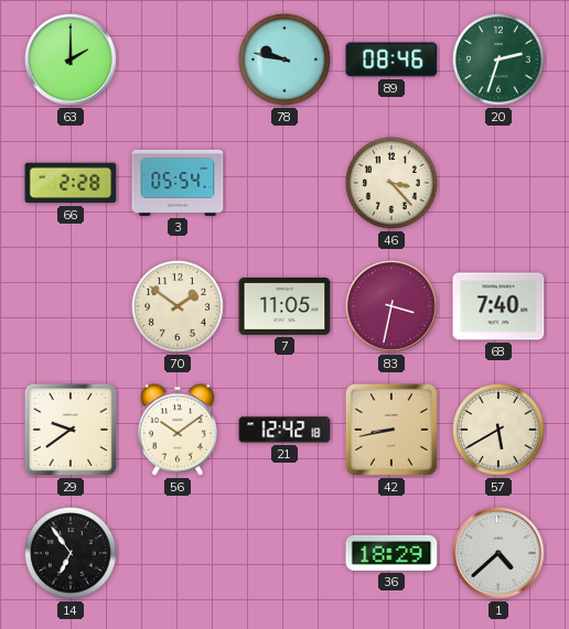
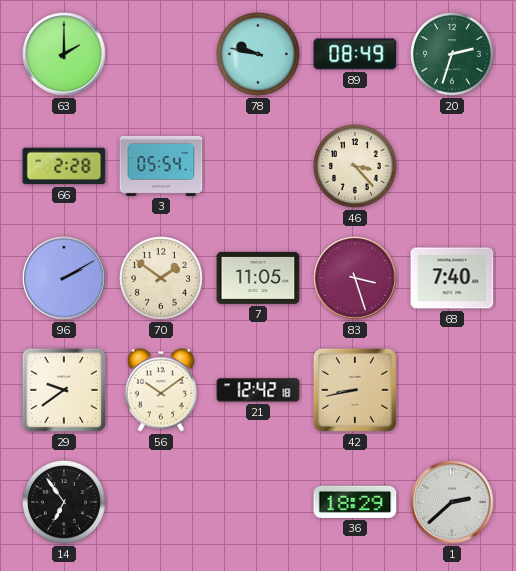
89: 08:46 -> 08:49 (355, 54)
96: none -> 2:10 (64, 278)
83: 3:32 -> 3:27 (355, 278)
57: 5:40 -> none (500, 431)
1: 4:38 -> 2:38 (452, 502)
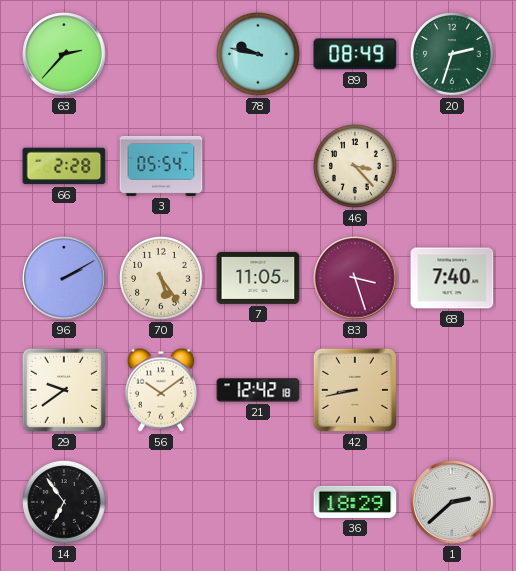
63: 2:00 -> 2:37 (64, 54)
70: 1:51 -> 5:24 (162, 279)
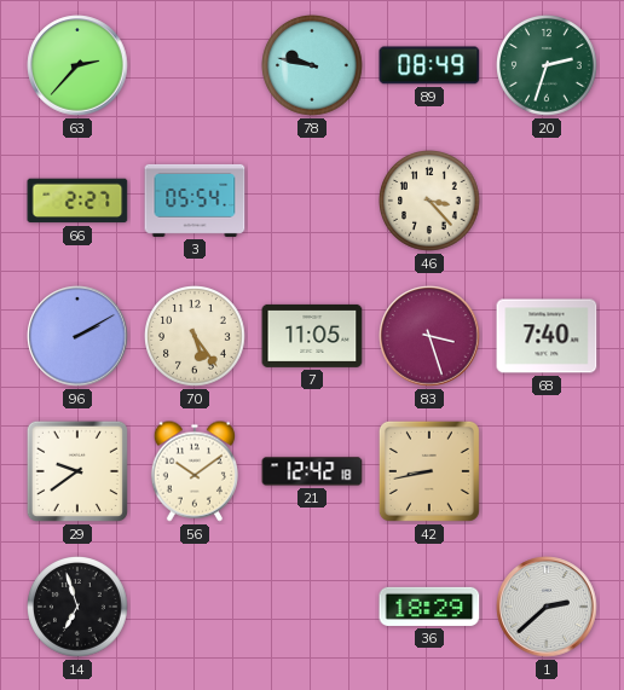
66: 2:28 -> 2:27 (77, 201)
14: 6:54 -> 6:57 (79, 608)
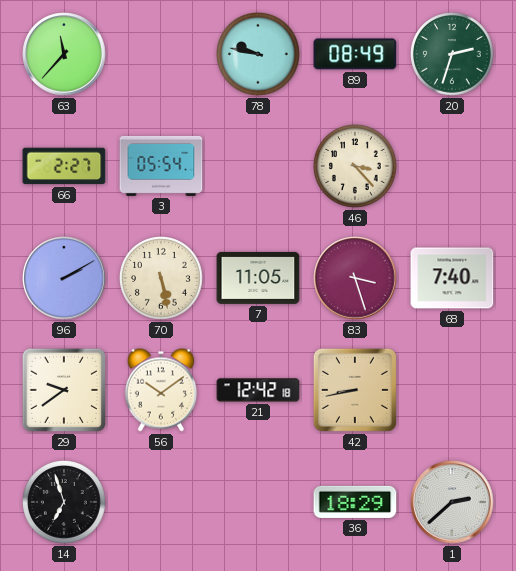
63: 2:37 -> 11:37 (64, 54)
70: 5:24 -> 5:28 (162, 279)
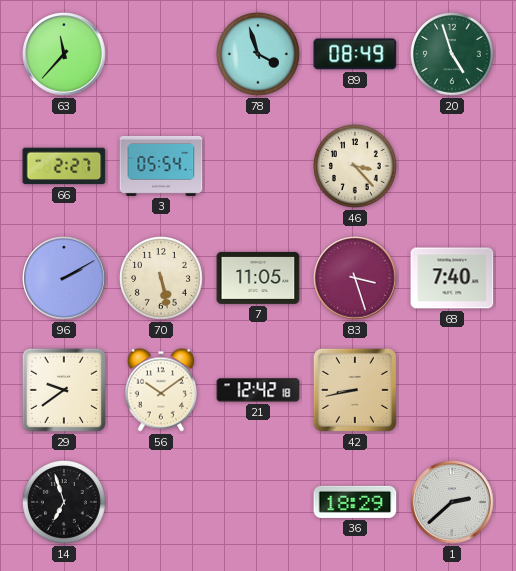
78: 9:47 -> 3:57 (259, 55)
20: 2:33 -> 4:57 (453, 55)
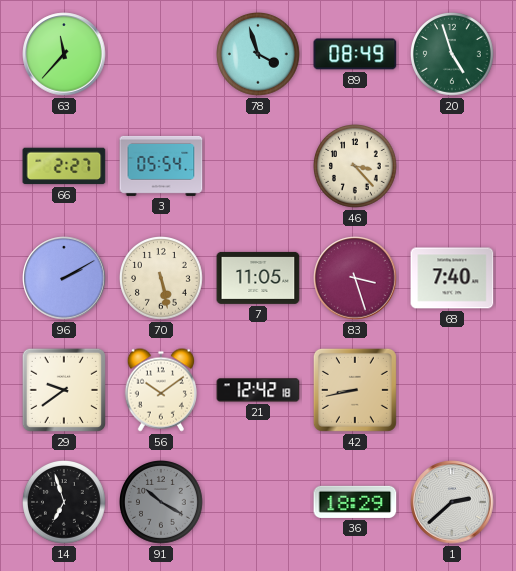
91: none -> 10:20 (162, 503)
